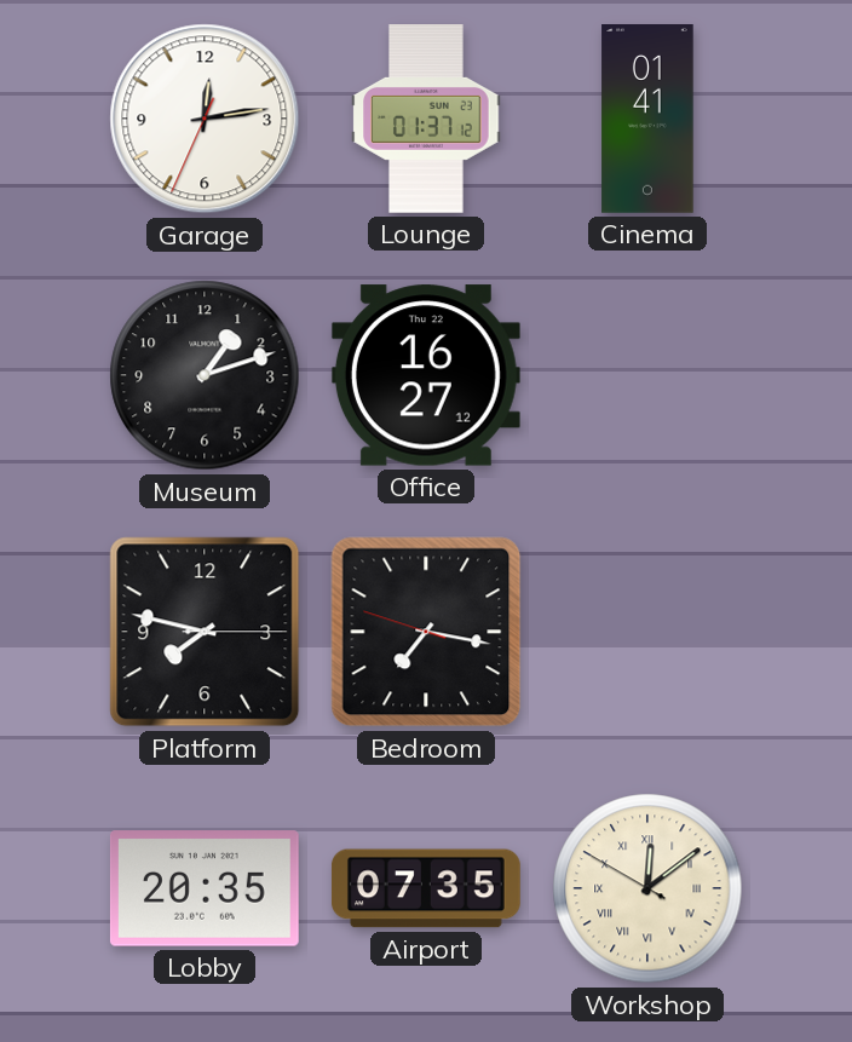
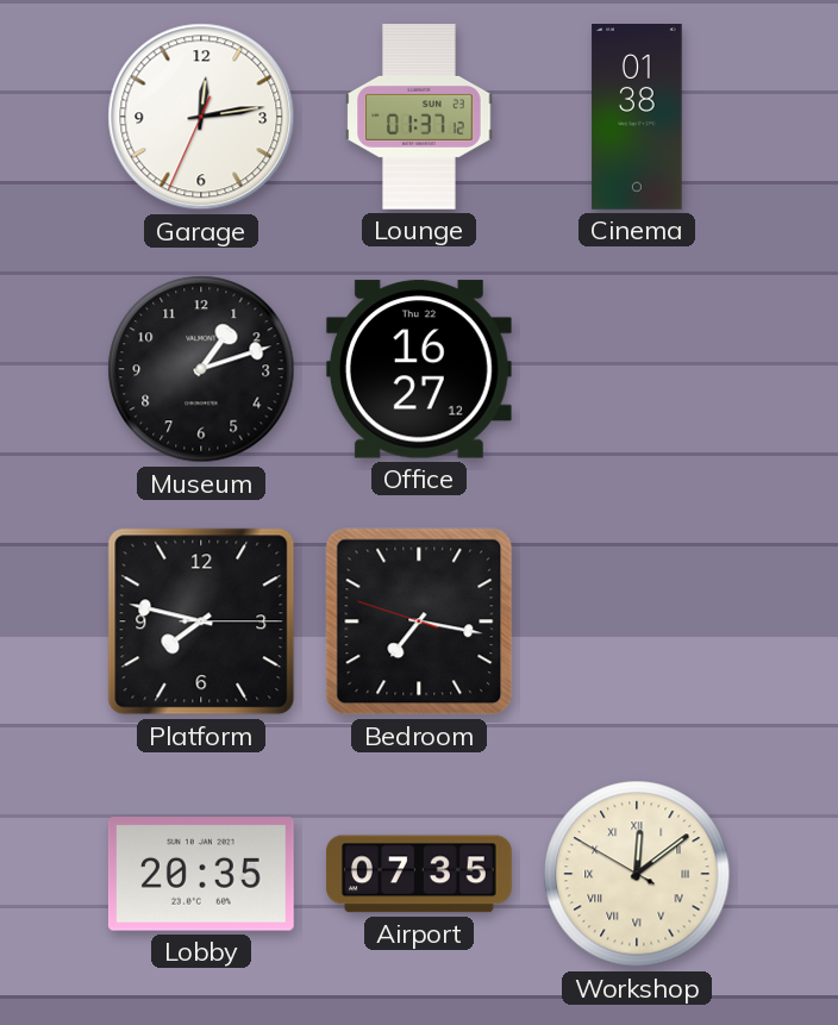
Cinema: 01:41 -> 01:38 (637, 118)
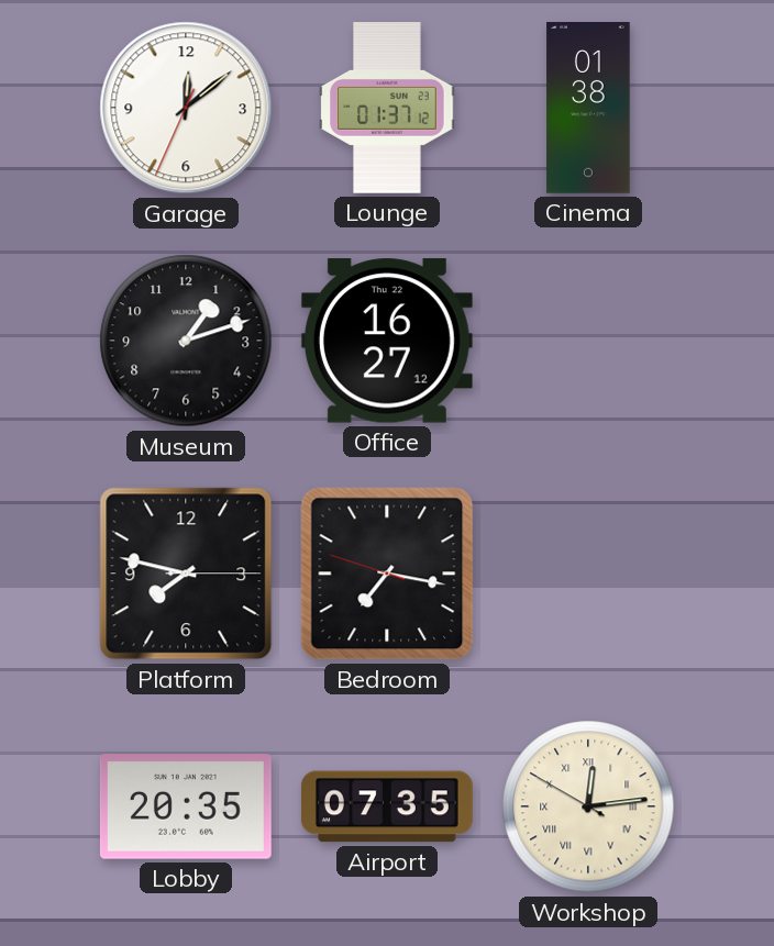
Garage: 12:13 -> 12:08 (186, 108)
Workshop: 12:08 -> 12:13 (588, 806)
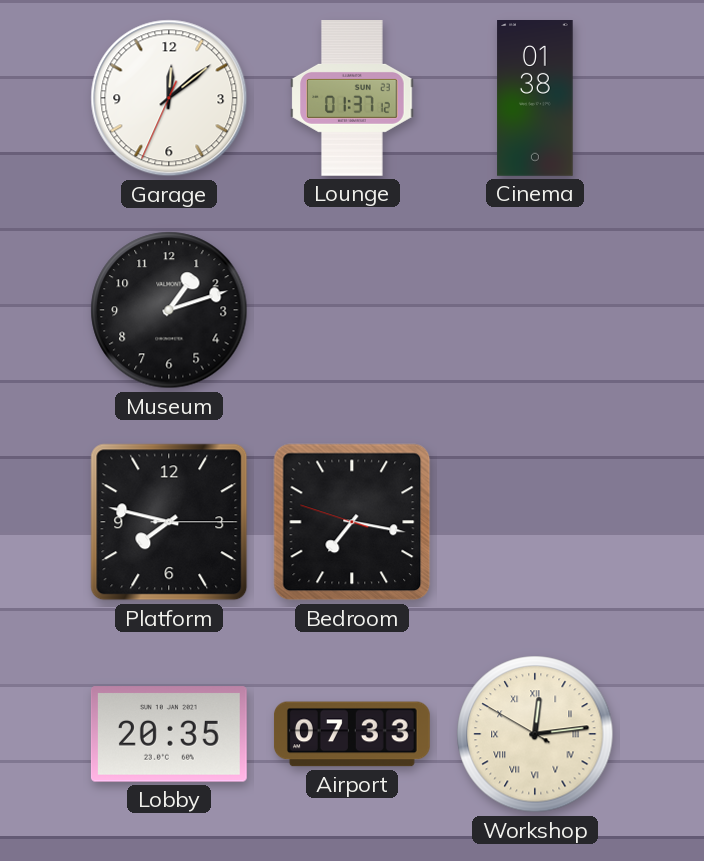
Office: 16:27 -> none (387, 341)
Airport: 07:35 -> 07:33 (352, 734)
